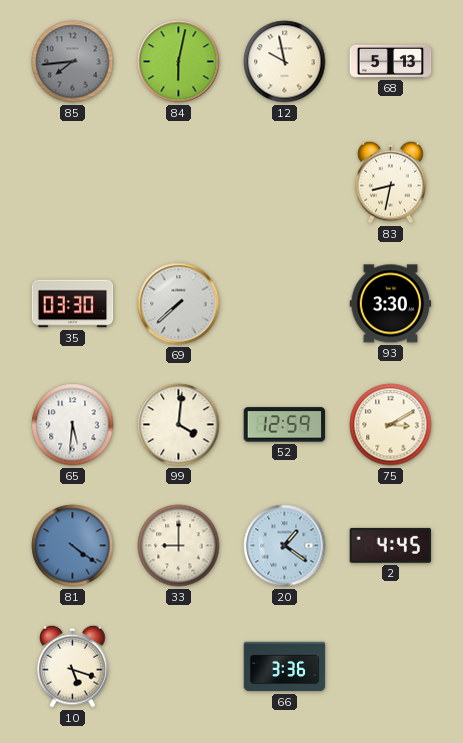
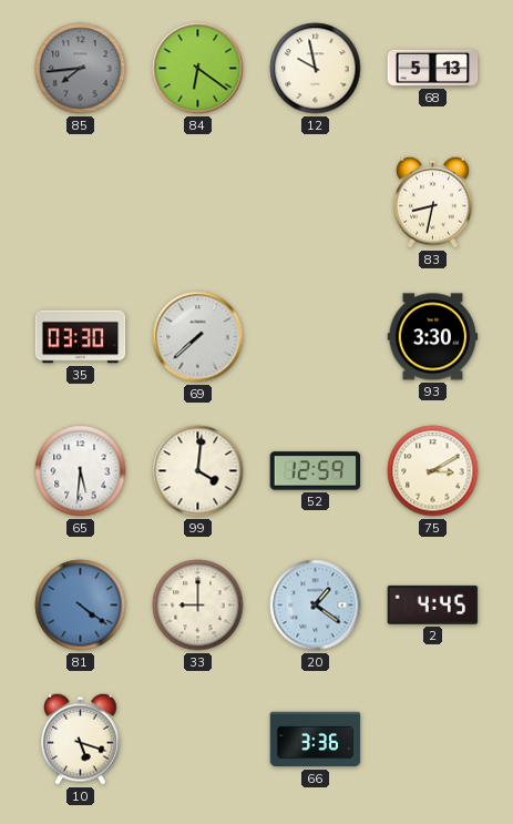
84: 6:02 -> 6:21 (198, 69)
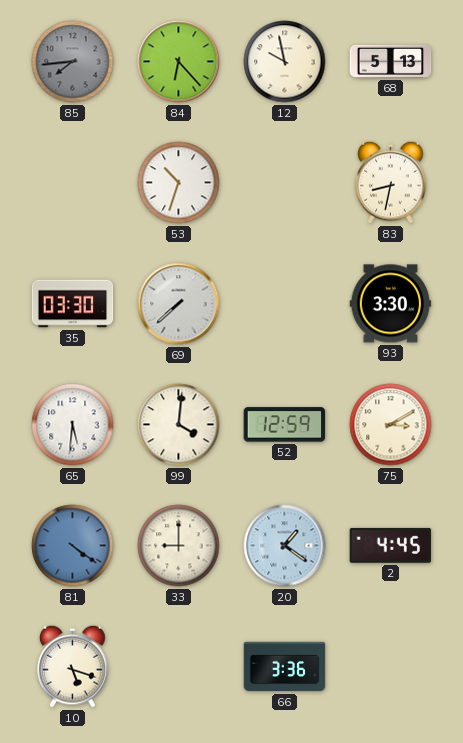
84: 6:21 -> 6:23 (179, 62)
53: none -> 10:33 (179, 183)
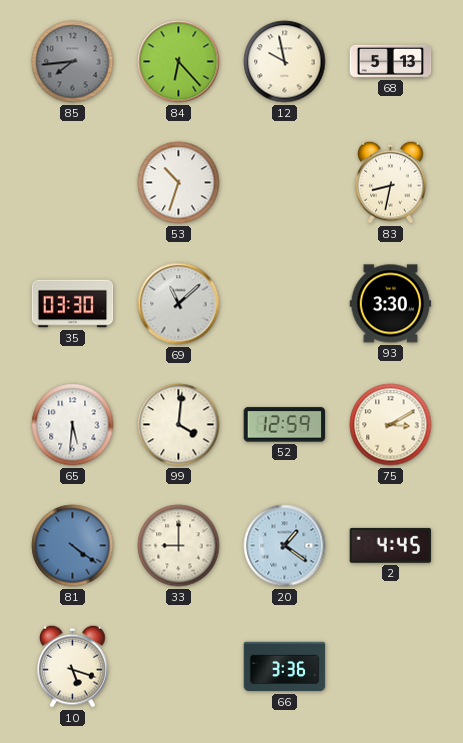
69: 7:38 -> 11:08 (179, 304)
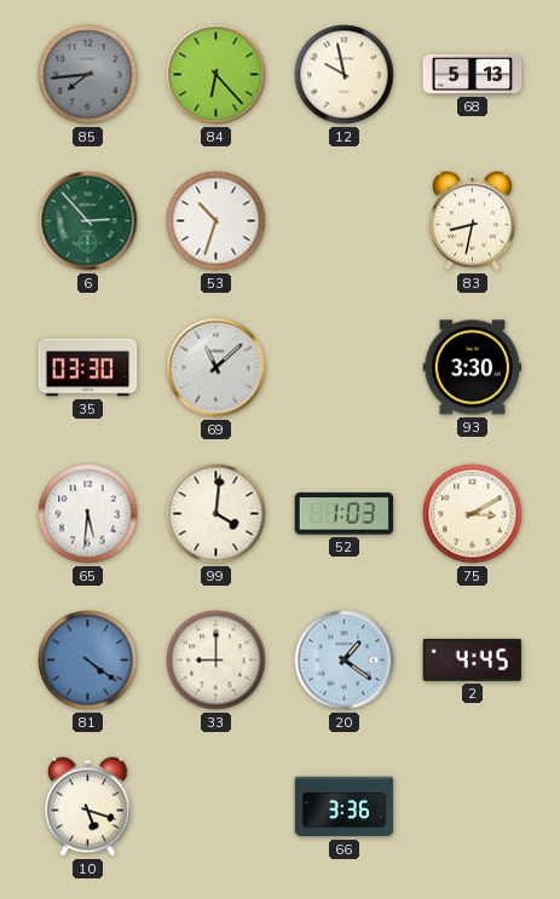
6: none -> 2:53 (88, 221)
52: 12:59 -> 1:03 (345, 514)
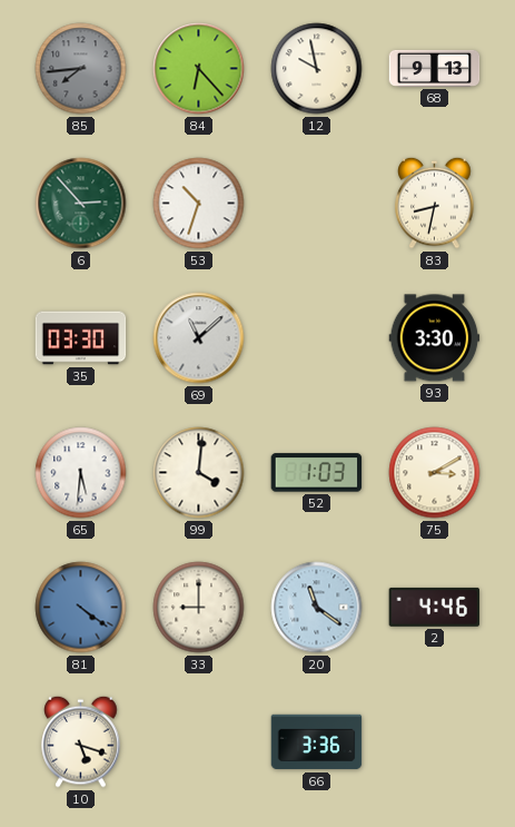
68: 5:13 -> 9:13 (435, 68)
20: 1:21 -> 11:21 (317, 608)
2: 4:45 -> 4:46 (435, 607)
